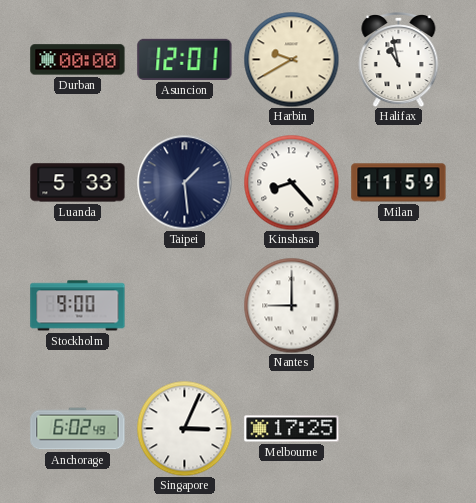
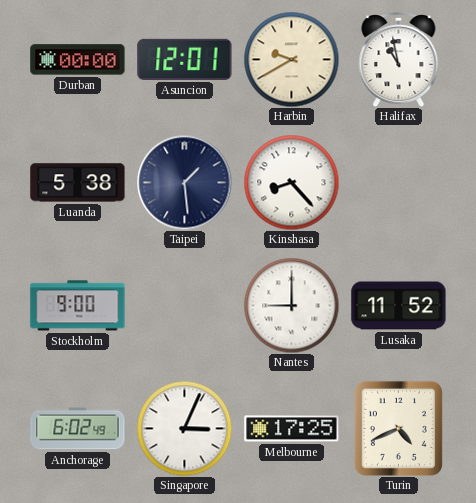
Luanda: 5:33 -> 5:38 (78, 183)
Milan: 11:59 -> none (399, 183)
Lusaka: none -> 11:52 (399, 306)
Turin: none -> 4:41 (398, 428)
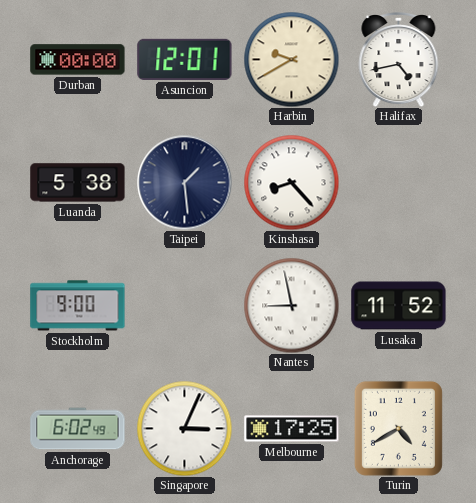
Halifax: 10:58 -> 4:43 (399, 60)
Nantes: 9:00 -> 8:58 (291, 305)
Turin: 4:41 -> 4:40 (398, 428)
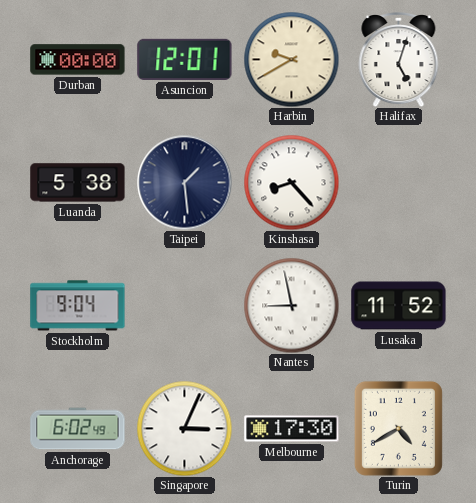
Halifax: 4:43 -> 5:03 (399, 60)
Stockholm: 9:00 -> 9:04 (78, 306)
Melbourne: 17:25 -> 17:30 (292, 429)
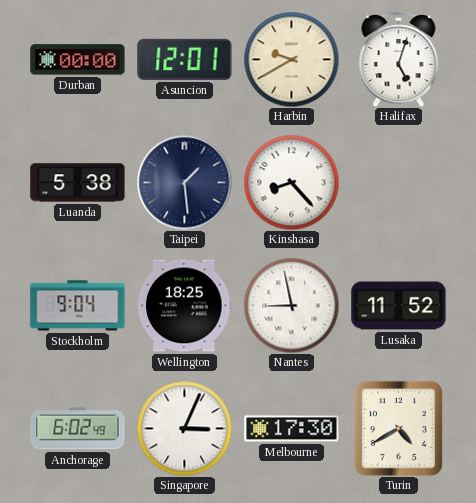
Wellington: none -> 18:25 (185, 306)
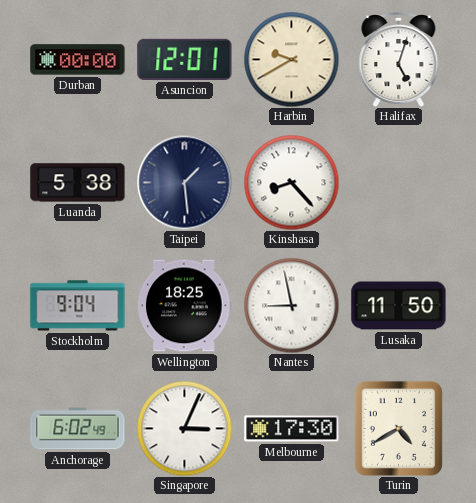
Lusaka: 11:52 -> 11:50 (399, 306)
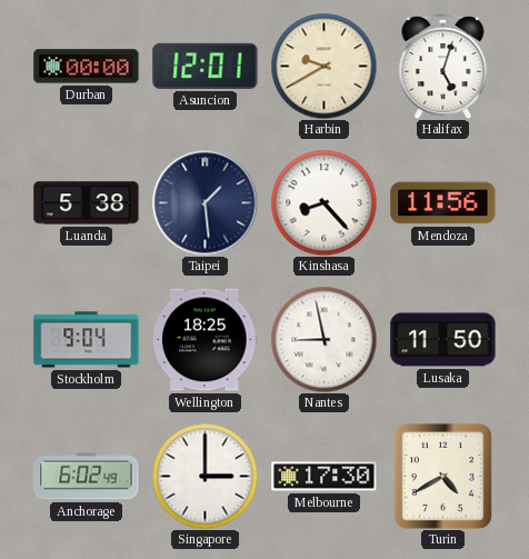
Mendoza: none -> 11:56 (443, 203)
Singapore: 3:04 -> 3:00 (204, 476)
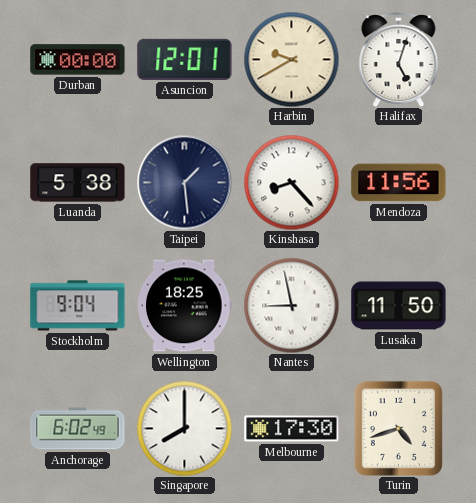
Singapore: 3:00 -> 8:00 (184, 428)
Turin: 4:40 -> 4:42 (398, 428)
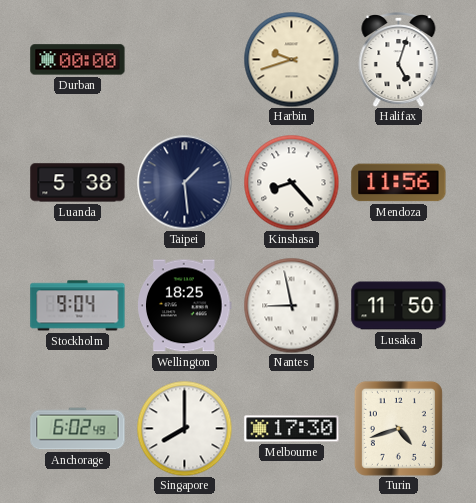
Asuncion: 12:01 -> none (185, 59)
Harbin: 9:40 -> 9:42 (291, 59)
